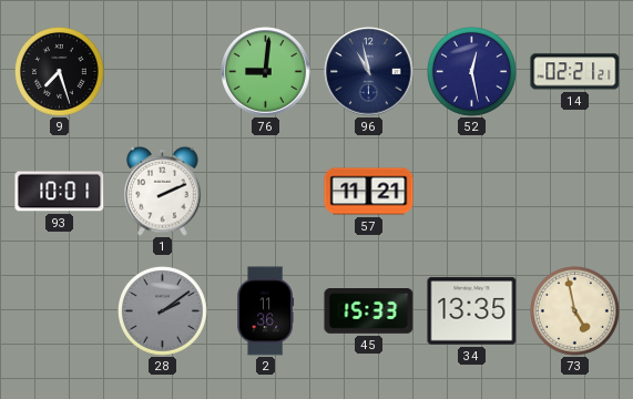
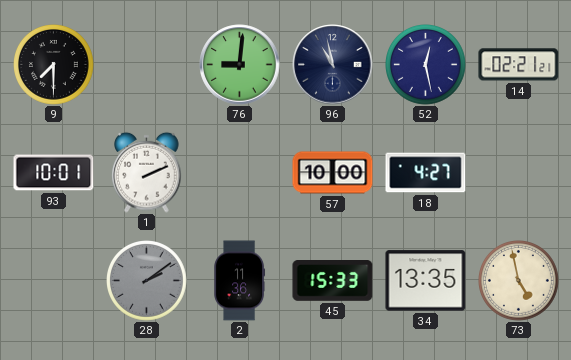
9: 7:27 -> 7:30 (54, 65)
57: 11:21 -> 10:00 (333, 173)
18: none -> 4:27 (426, 173)
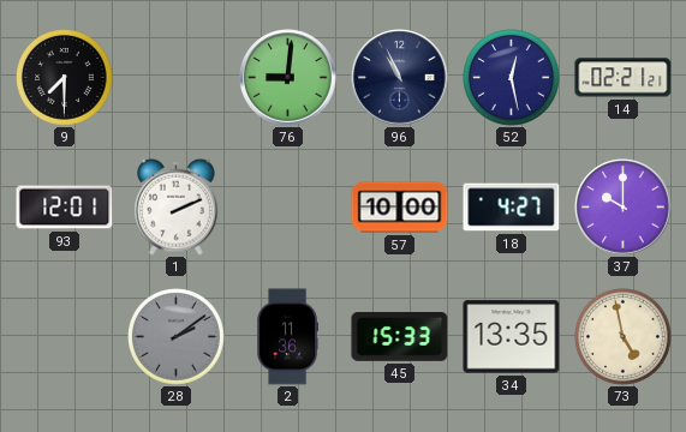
96: 10:58 -> 10:56 (400, 78)
93: 10:01 -> 12:01 (65, 208)
37: none -> 10:00 (624, 208)
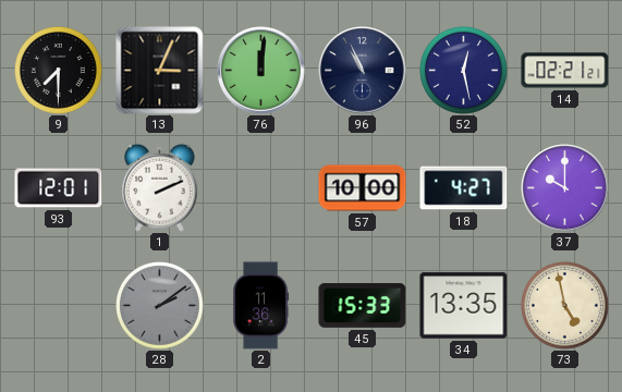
13: none -> 3:04 (160, 71)
76: 9:01 -> 12:01 (261, 71)
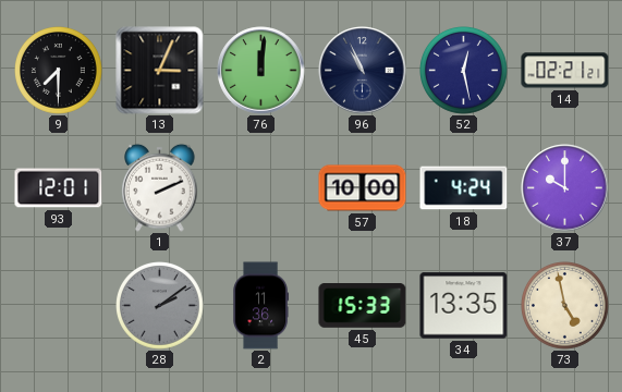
18: 4:27 -> 4:24 (464, 188)
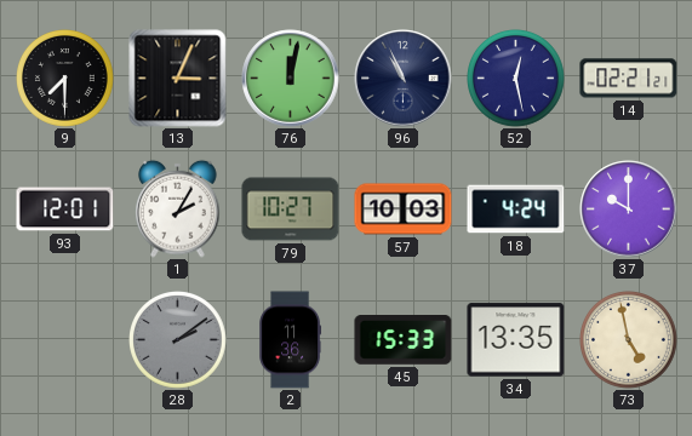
76: 12:01 -> 12:02 (291, 79)
1: 2:11 -> 2:05 (178, 208)
79: none -> 10:27 (291, 210)
57: 10:00 -> 10:03 (404, 210)
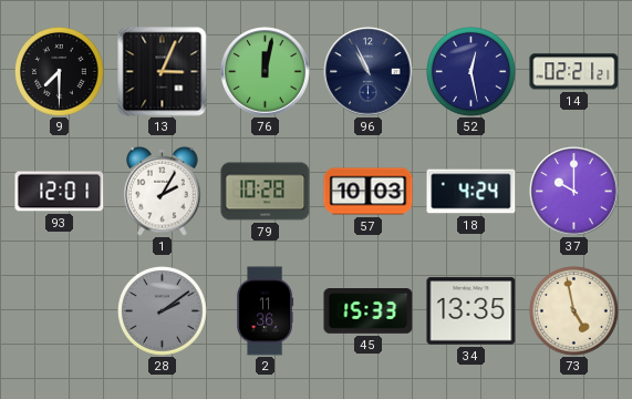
79: 10:27 -> 10:28 (266, 192)
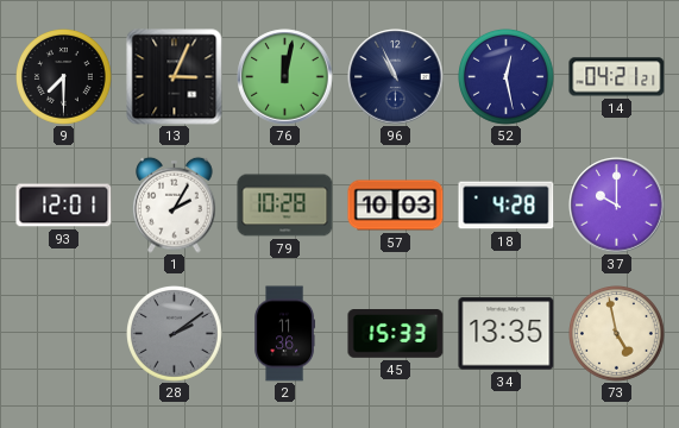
14: 02:21 -> 04:21 (617, 77)
18: 4:24 -> 4:28 (507, 206)
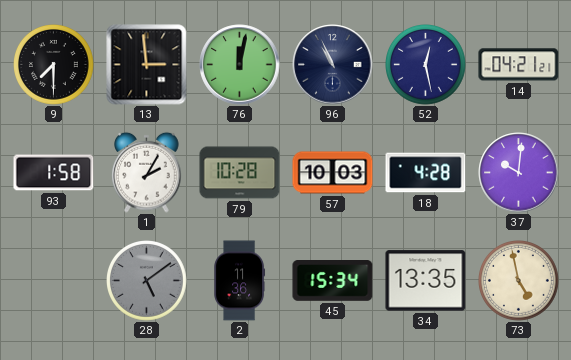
13: 3:04 -> 2:59 (147, 65)
93: 12:01 -> 1:58 (54, 173)
37: 10:00 -> 10:01 (519, 173)
28: 2:09 -> 5:09 (147, 281)
45: 15:33 -> 15:34 (333, 281)
